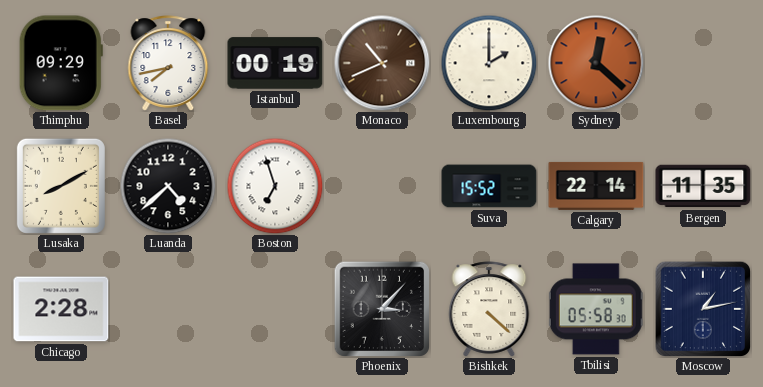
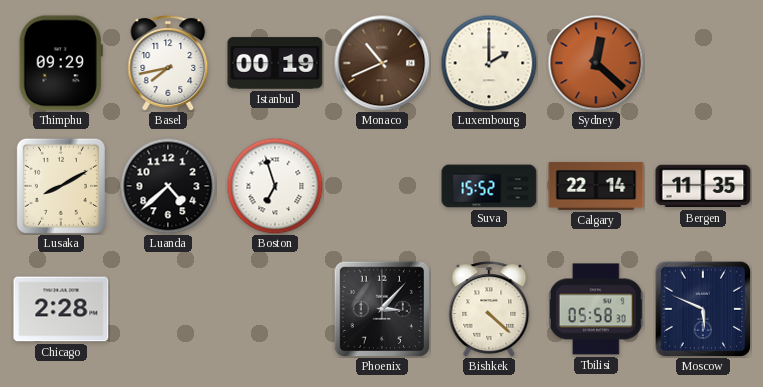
Moscow: 1:13 -> 5:49 (703, 309)
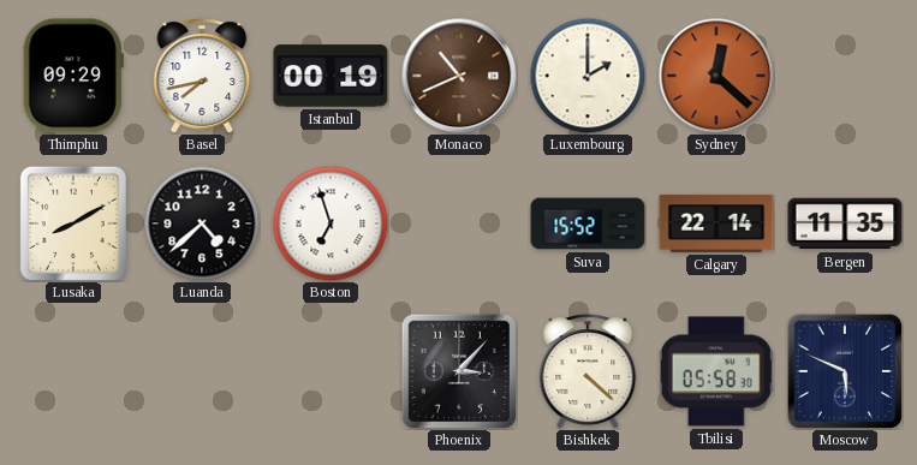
Chicago: 2:28 -> none (61, 309)
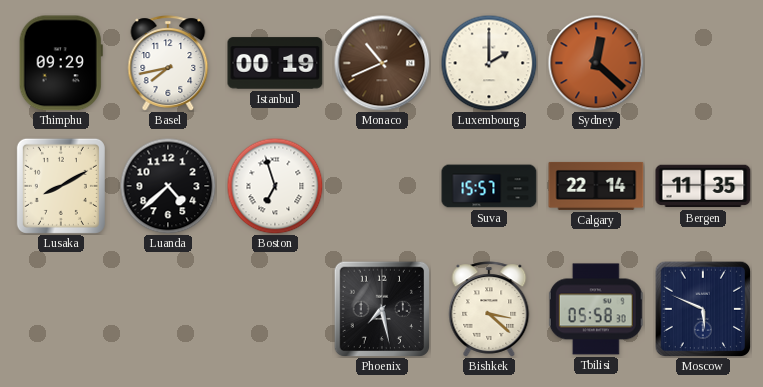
Suva: 15:52 -> 15:57 (489, 186)
Phoenix: 3:07 -> 7:28 (382, 309)
Bishkek: 4:22 -> 3:22 (489, 309)
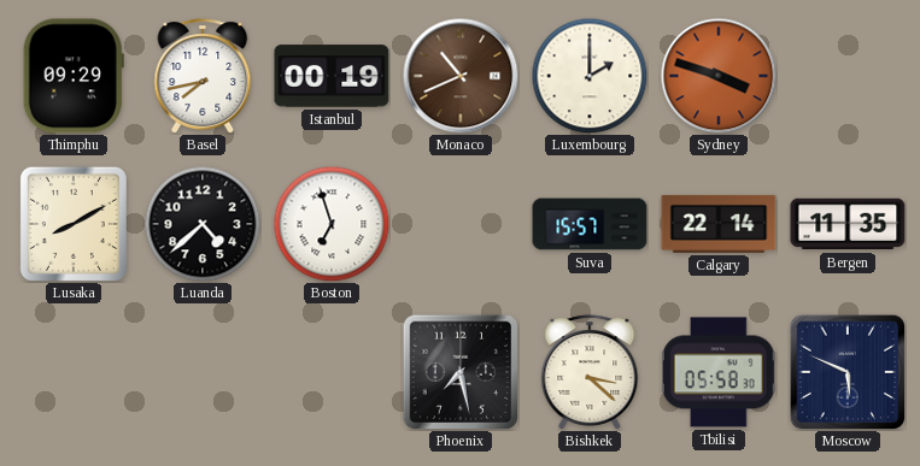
Sydney: 12:22 -> 3:48 (719, 76)
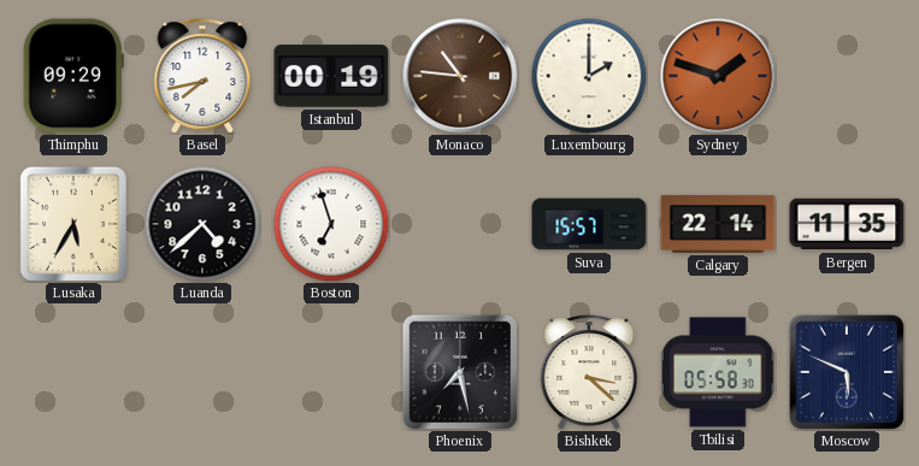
Monaco: 10:41 -> 10:46 (460, 76)
Sydney: 3:48 -> 1:48 (718, 76)
Lusaka: 8:10 -> 5:35 (73, 224)
